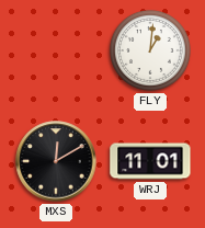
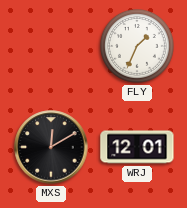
FLY: 1:01 -> 1:34 (137, 46)
WRJ: 11:01 -> 12:01 (137, 147)
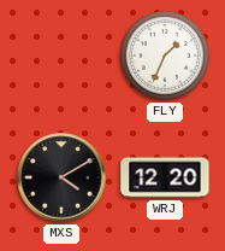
MXS: 12:10 -> 4:10 (61, 177)
WRJ: 12:01 -> 12:20 (165, 177)
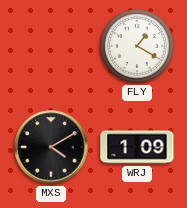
FLY: 1:34 -> 1:20 (137, 46)
WRJ: 12:20 -> 1:09 (137, 147)
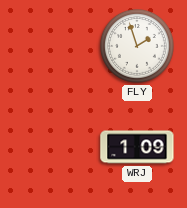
FLY: 1:20 -> 1:57 (137, 46)
MXS: 4:10 -> none (51, 147)
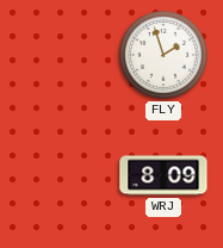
WRJ: 1:09 -> 8:09 (163, 175)
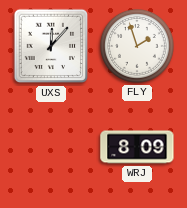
UXS: none -> 12:07 (51, 46)
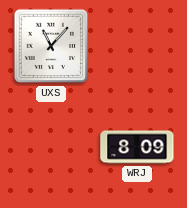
UXS: 12:07 -> 11:07 (51, 46)
FLY: 1:57 -> none (137, 46)
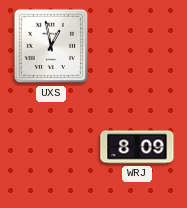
UXS: 11:07 -> 12:58 (51, 46)
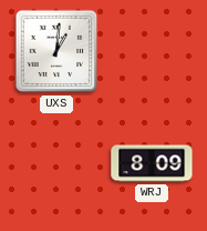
UXS: 12:58 -> 1:01 (56, 51)
